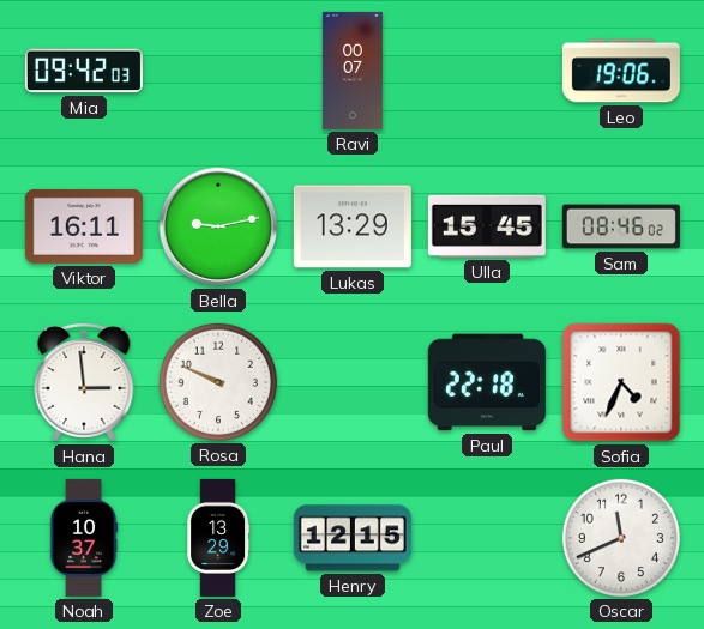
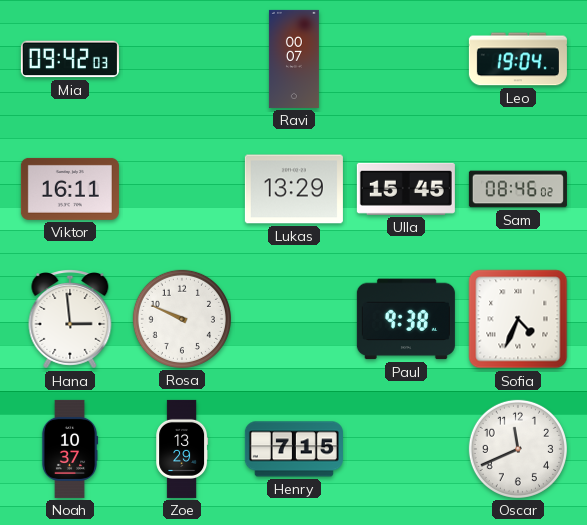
Leo: 19:06 -> 19:04 (518, 59)
Bella: 9:13 -> none (218, 226)
Paul: 22:18 -> 9:38 (406, 319)
Henry: 12:15 -> 7:15 (294, 449)
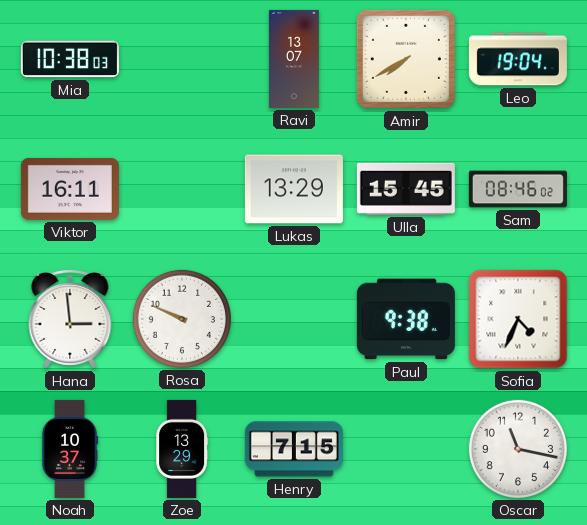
Mia: 09:42 -> 10:38 (70, 59)
Ravi: 00:07 -> 13:07 (294, 59)
Amir: none -> 7:40 (406, 59)
Oscar: 11:41 -> 11:17 (518, 449)
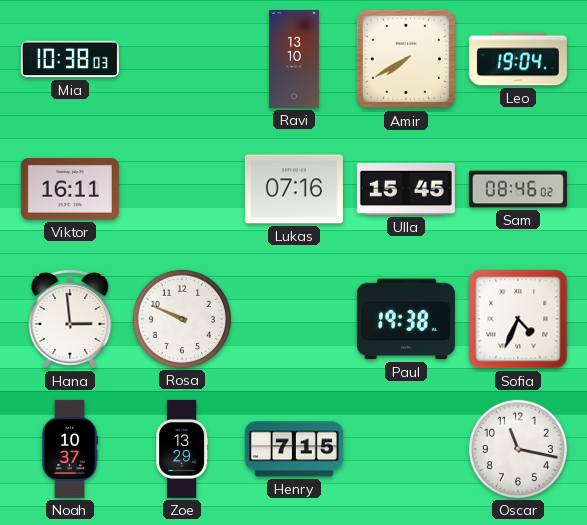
Ravi: 13:07 -> 13:10 (294, 59)
Lukas: 13:29 -> 07:16 (294, 189)
Paul: 9:38 -> 19:38 (406, 319)
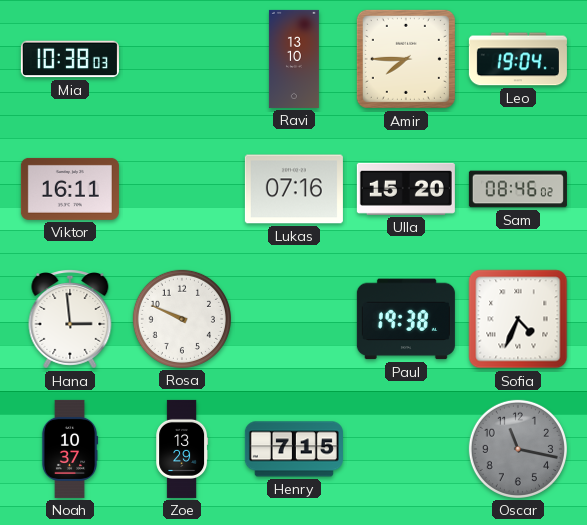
Amir: 7:40 -> 7:45 (406, 59)
Ulla: 15:45 -> 15:20 (406, 189)
Oscar dial: white -> grey (518, 449)
